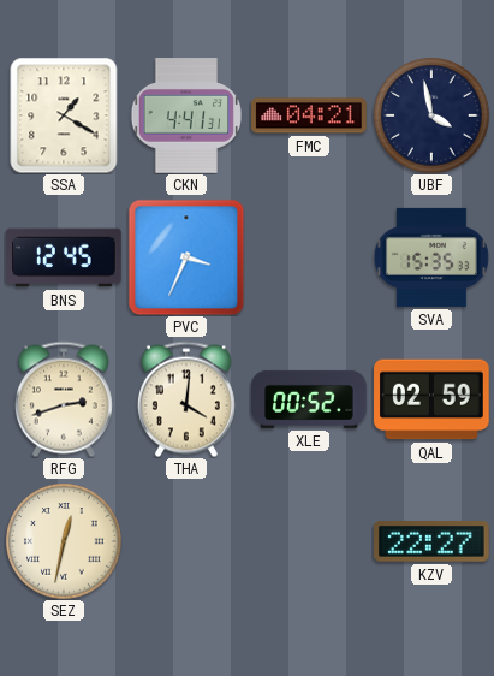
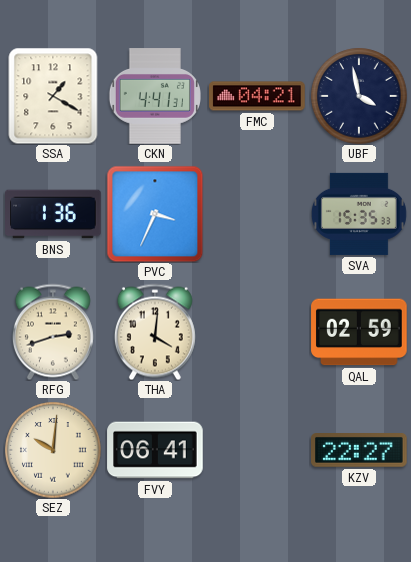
BNS: 12:45 -> 1:36 (53, 214)
XLE: 00:52 -> none (309, 399)
SEZ: 12:32 -> 10:01 (53, 450)
FVY: none -> 06:41 (155, 450)
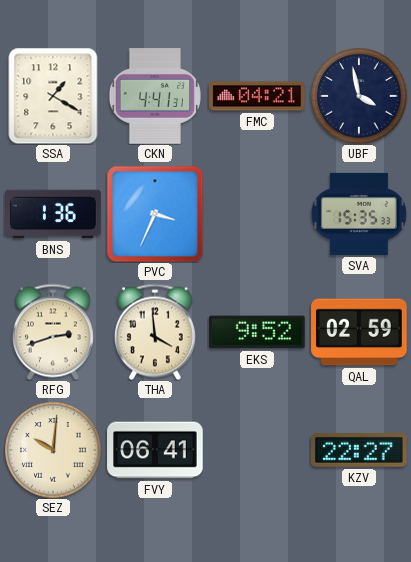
THA: 4:01 -> 3:59 (155, 332)
EKS: none -> 9:52 (257, 332)
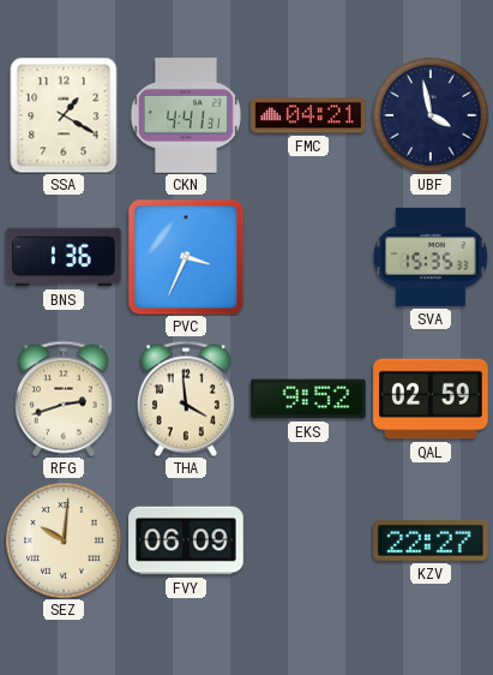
FVY: 06:41 -> 06:09 (186, 540)
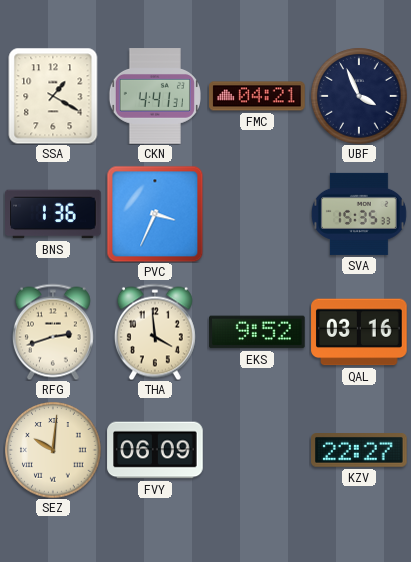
UBF: 3:58 -> 3:56 (359, 96)
QAL: 02:59 -> 03:16 (359, 332)
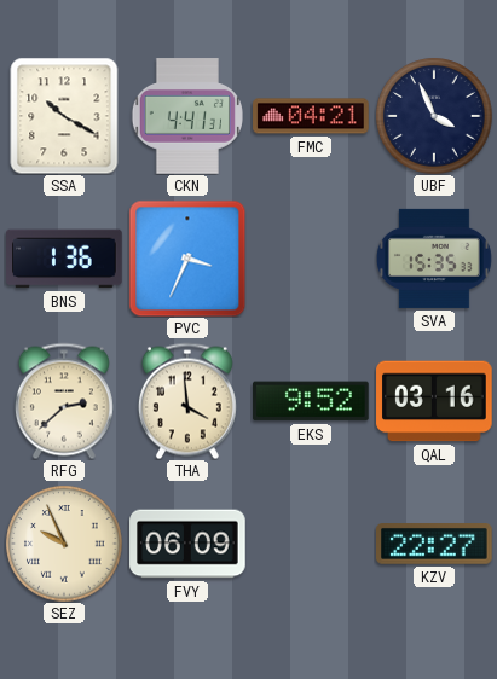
SSA: 1:20 -> 10:20 (64, 116)
RFG: 2:42 -> 2:38 (64, 401)
SEZ: 10:01 -> 9:56 (64, 544)
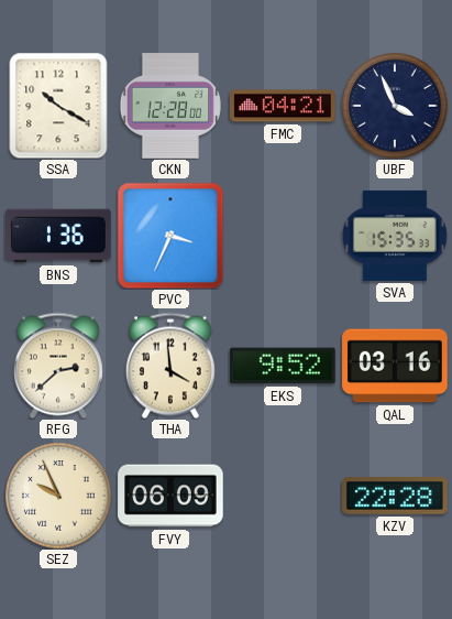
CKN: 4:41 -> 12:28 (170, 106)
KZV: 22:27 -> 22:28 (395, 497)
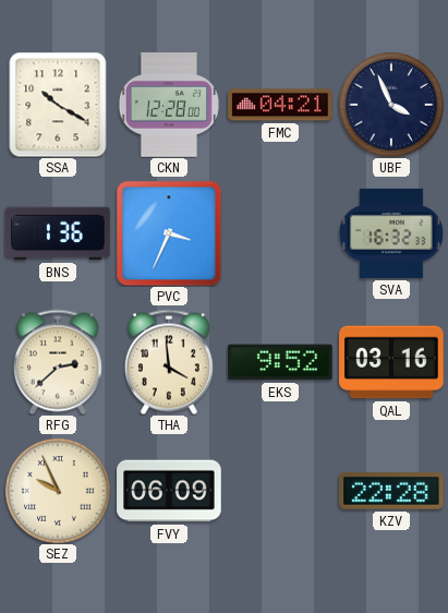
SVA: 15:35 -> 16:32 (391, 233)
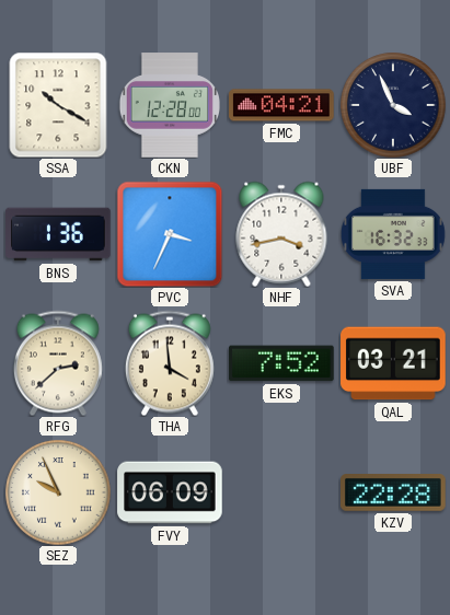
NHF: none -> 3:43 (281, 234)
EKS: 9:52 -> 7:52 (281, 363)
QAL: 03:16 -> 03:21 (393, 363)
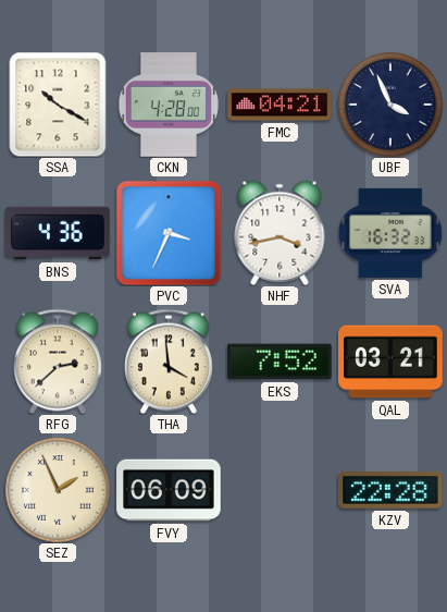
CKN: 12:28 -> 4:28 (169, 105)
BNS: 1:36 -> 4:36 (58, 233)
SEZ: 9:56 -> 1:56 (58, 490)
